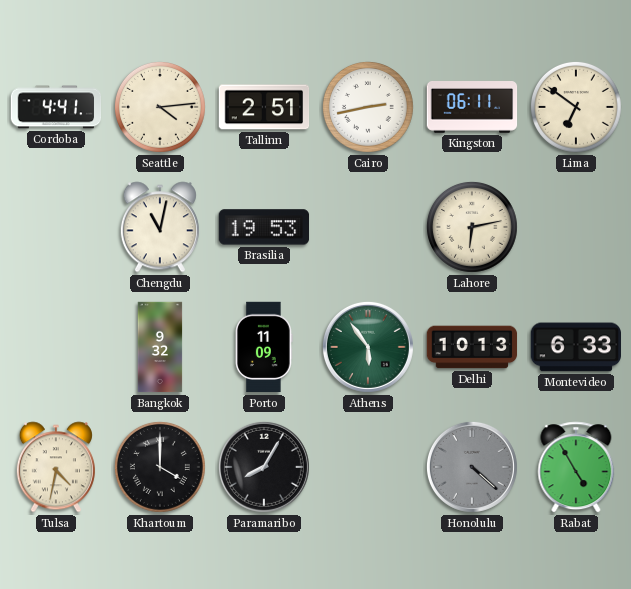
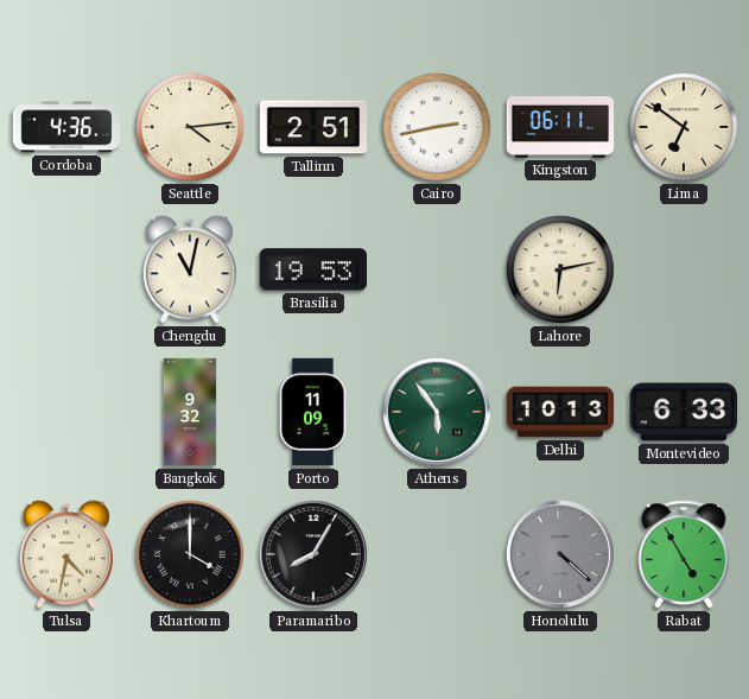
Cordoba: 4:41 -> 4:36 (66, 127)
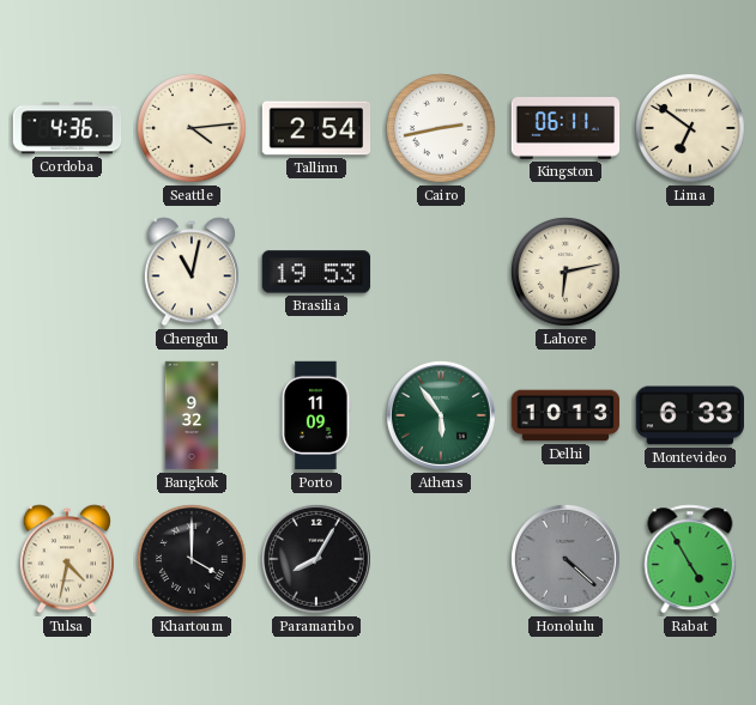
Tallinn: 2:51 -> 2:54 (316, 128)
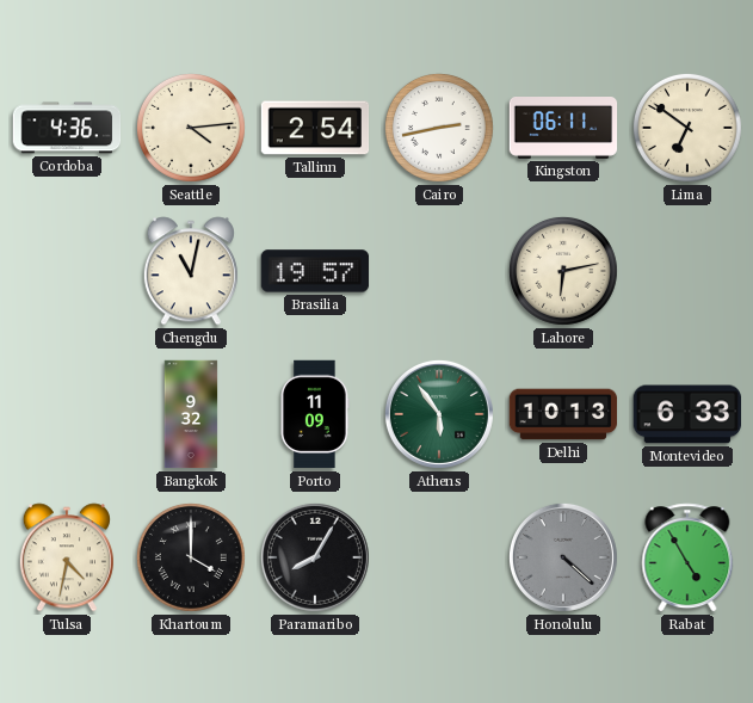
Brasilia: 19:53 -> 19:57 (315, 271)
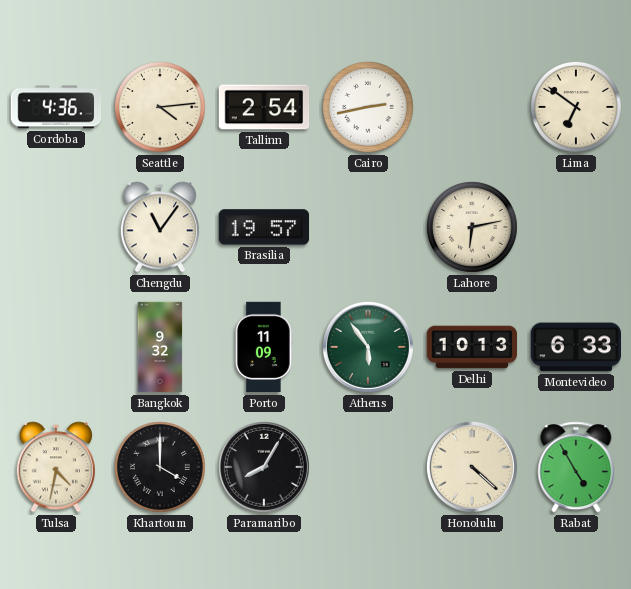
Kingston: 06:11 -> none (563, 129)
Chengdu: 11:02 -> 11:06 (160, 227)
Honolulu dial: grey -> cream (472, 467)
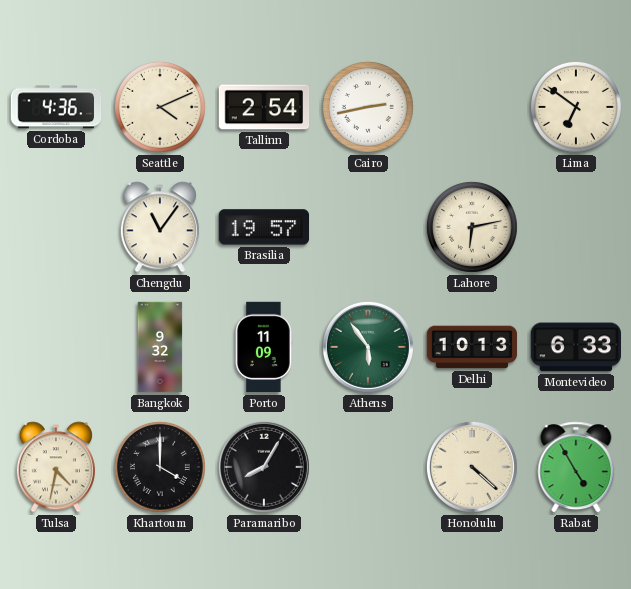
Seattle: 4:14 -> 4:11 (160, 107)
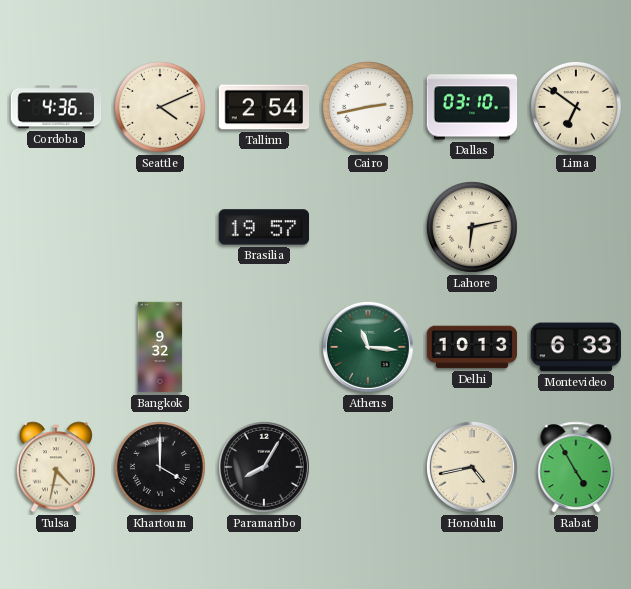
Dallas: none -> 03:10 (472, 107)
Chengdu: 11:06 -> none (160, 227)
Porto: 11:09 -> none (264, 347)
Athens: 5:54 -> 11:16 (368, 347)
Honolulu: 4:22 -> 4:43 (472, 467)
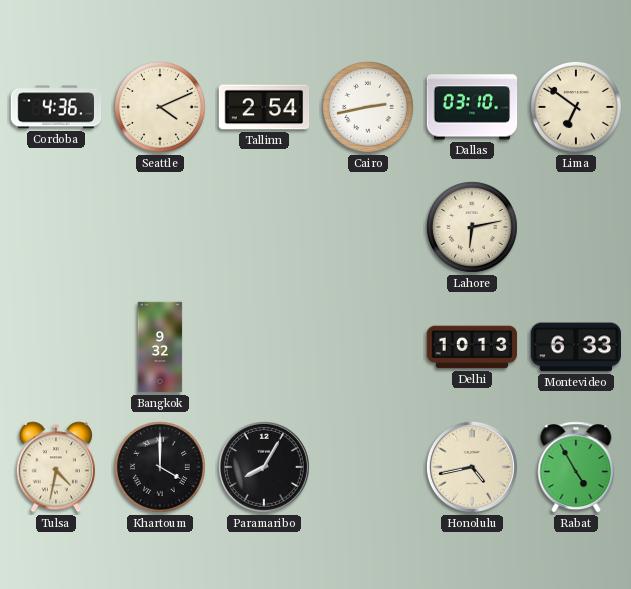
Brasilia: 19:57 -> none (264, 227)
Athens: 11:16 -> none (368, 347)
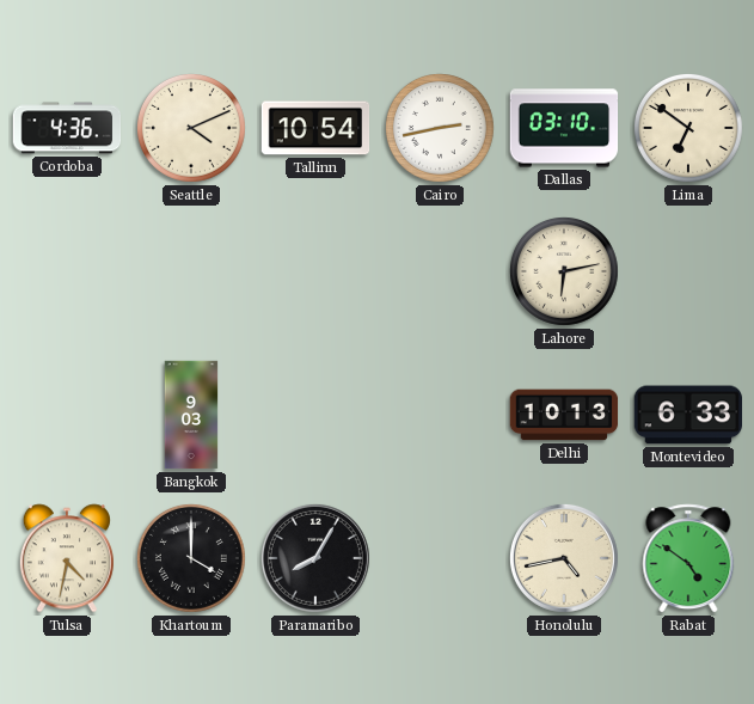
Tallinn: 2:54 -> 10:54 (315, 128)
Bangkok: 9:32 -> 9:03 (191, 415)
Rabat: 4:55 -> 4:51 (688, 558)
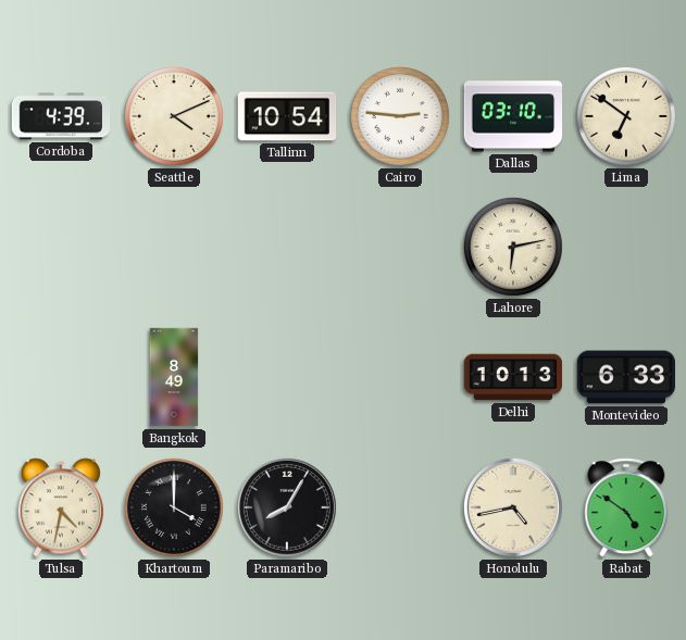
Cordoba: 4:36 -> 4:39 (61, 116)
Cairo: 2:43 -> 2:46 (400, 116)
Bangkok: 9:03 -> 8:49 (174, 377)
